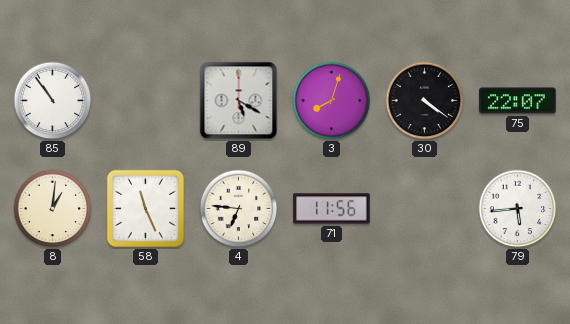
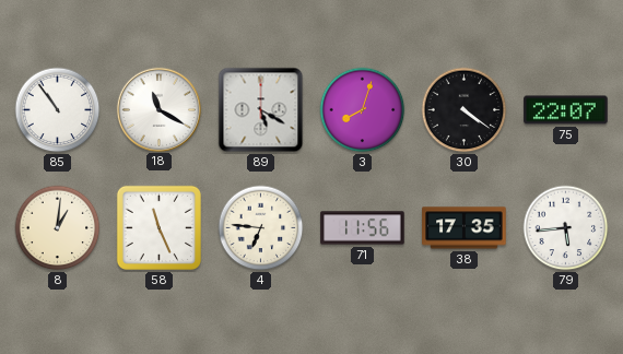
18: none -> 11:20 (158, 109)
38: none -> 17:35 (465, 228)
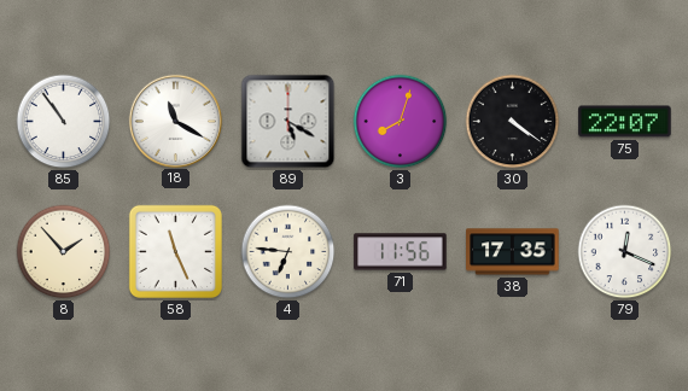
8: 1:01 -> 1:53 (64, 252)
79: 5:44 -> 12:19 (625, 252)
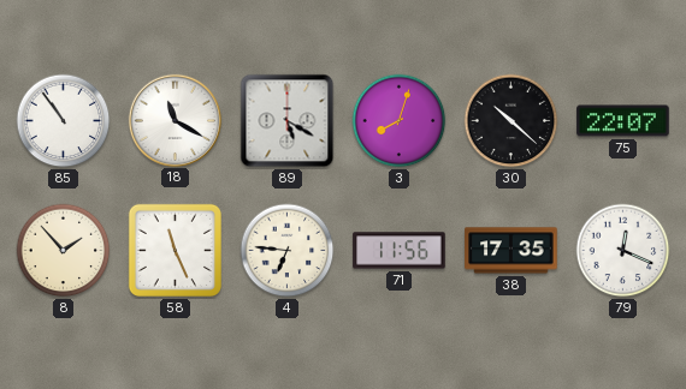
30: 4:21 -> 10:22 (511, 121)
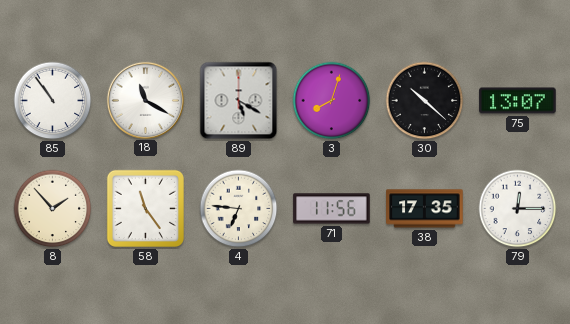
75: 22:07 -> 13:07 (518, 101)
58: 11:26 -> 11:24 (145, 208)
79: 12:19 -> 12:15 (518, 209)
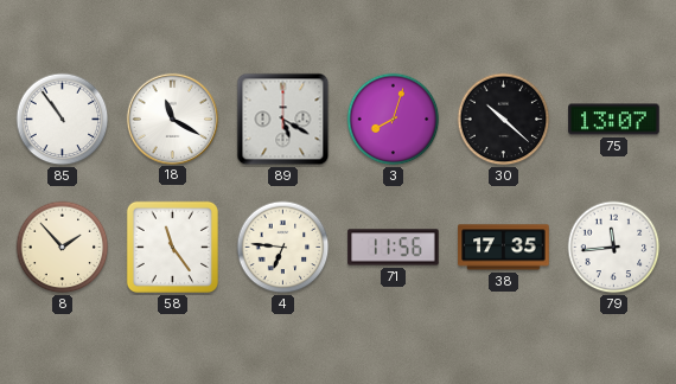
79: 12:15 -> 11:44 (614, 248)
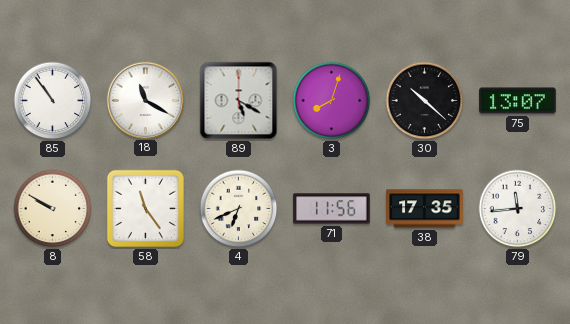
8: 1:53 -> 9:50 (53, 209)
4: 6:46 -> 6:41 (239, 209)
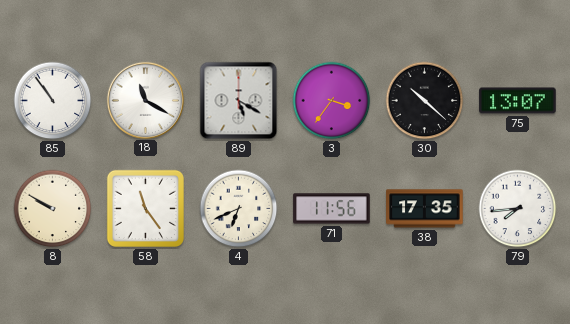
3: 8:03 -> 3:36 (332, 101)
79: 11:44 -> 7:44 (518, 209)
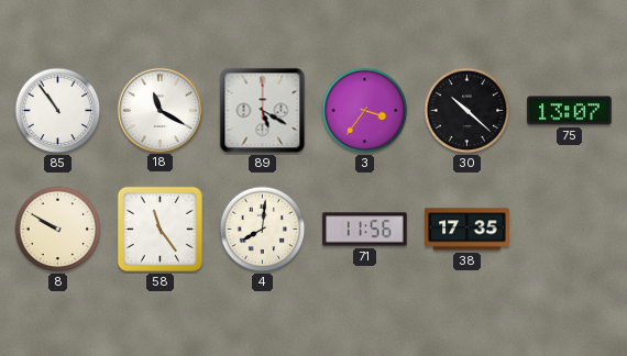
4: 6:41 -> 8:01 (263, 230)
79: 7:44 -> none (518, 209)
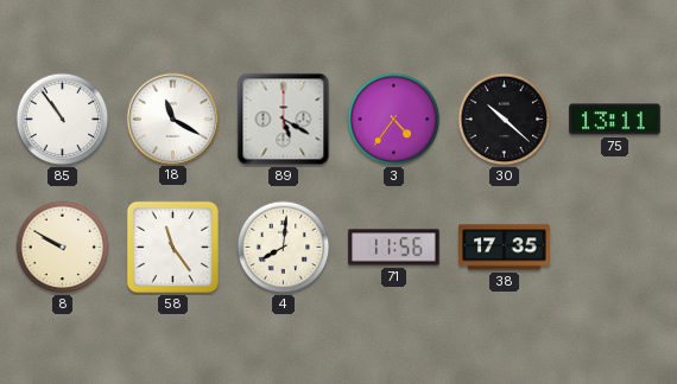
3: 3:36 -> 4:36 (394, 120)
75: 13:07 -> 13:11 (615, 120)
